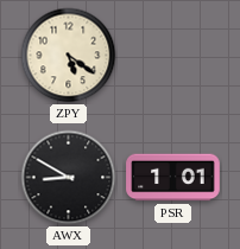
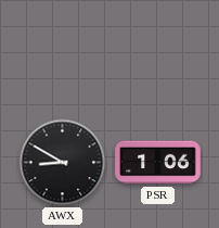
ZPY: 5:21 -> none (69, 56)
PSR: 1:01 -> 1:06 (158, 163)
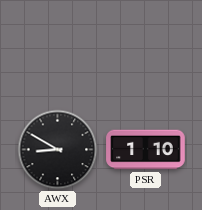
PSR: 1:06 -> 1:10 (146, 150)
